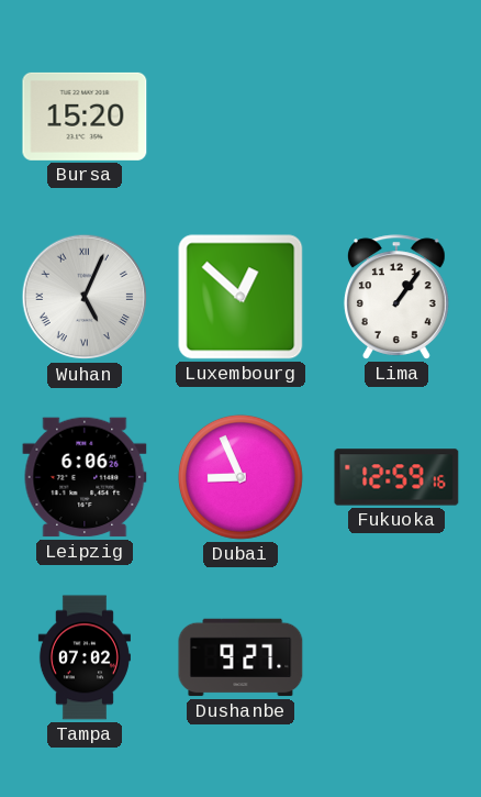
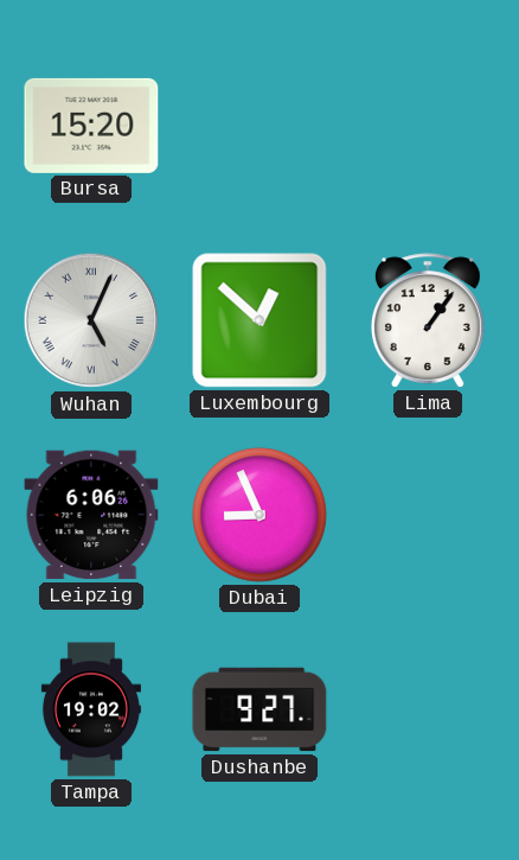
Fukuoka: 12:59 -> none (396, 477)
Tampa: 07:02 -> 19:02 (91, 709)
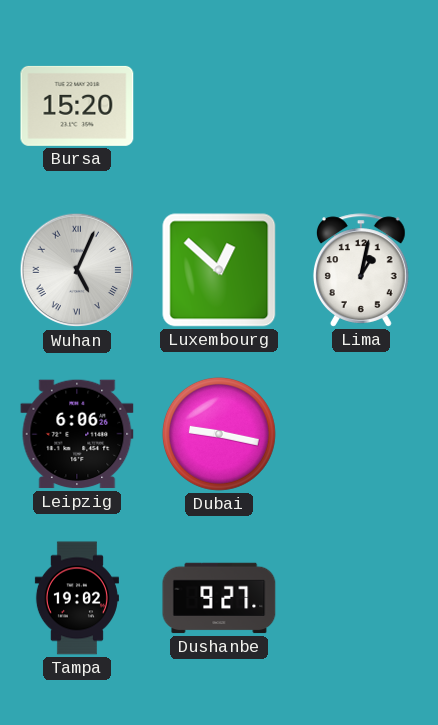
Lima: 1:06 -> 1:02 (361, 270)
Dubai: 8:56 -> 9:17 (219, 434)
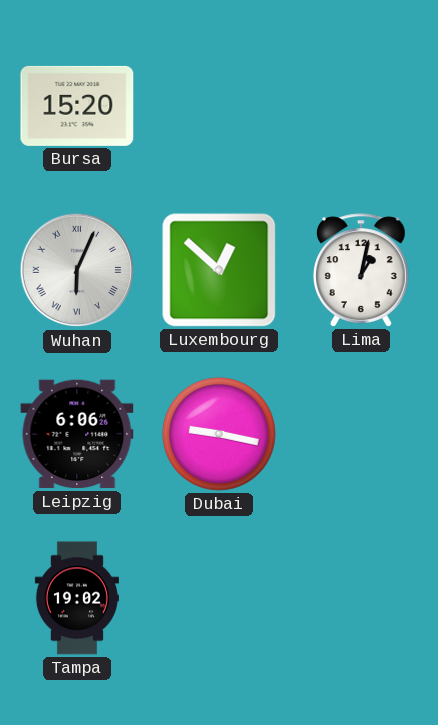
Wuhan: 5:04 -> 6:04 (77, 270)
Dushanbe: 9:27 -> none (219, 598)
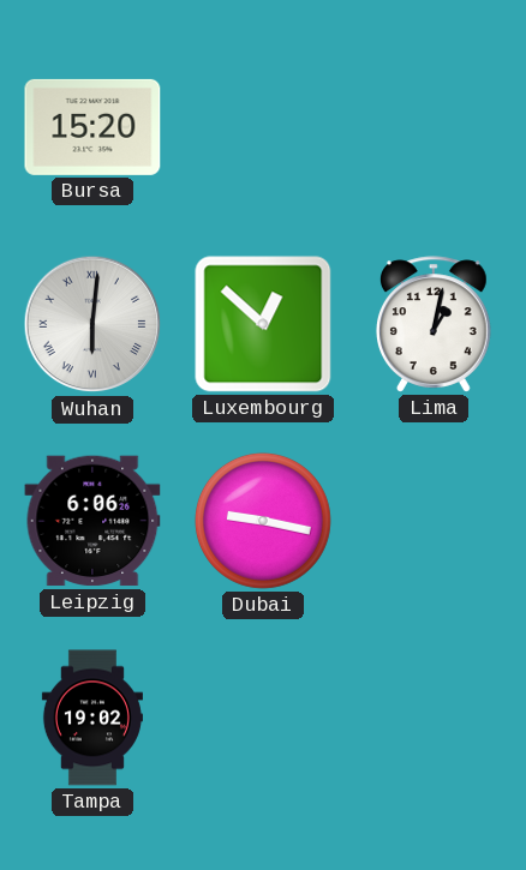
Wuhan: 6:04 -> 6:01 (92, 324)
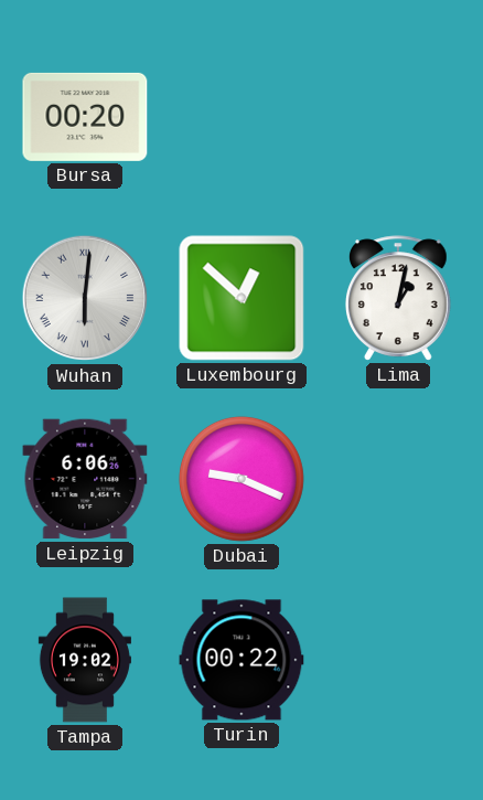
Bursa: 15:20 -> 00:20 (85, 117)
Dubai: 9:17 -> 9:19 (241, 479)
Turin: none -> 00:22 (241, 660)
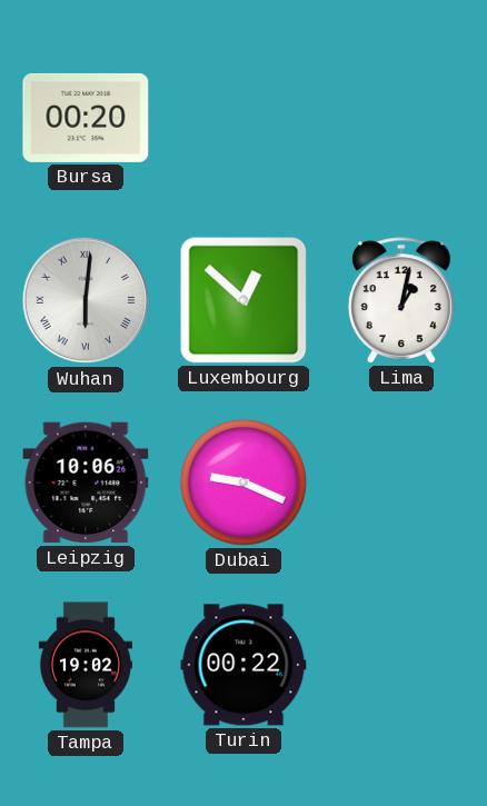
Leipzig: 6:06 -> 10:06 (86, 482)
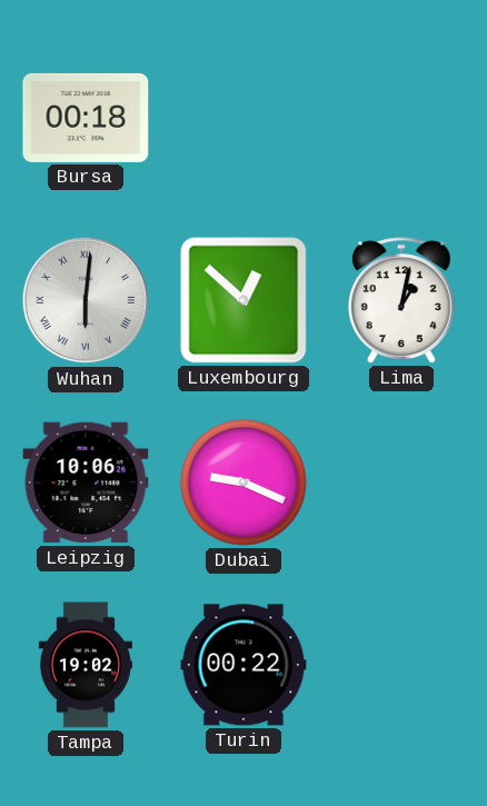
Bursa: 00:20 -> 00:18 (86, 118)
